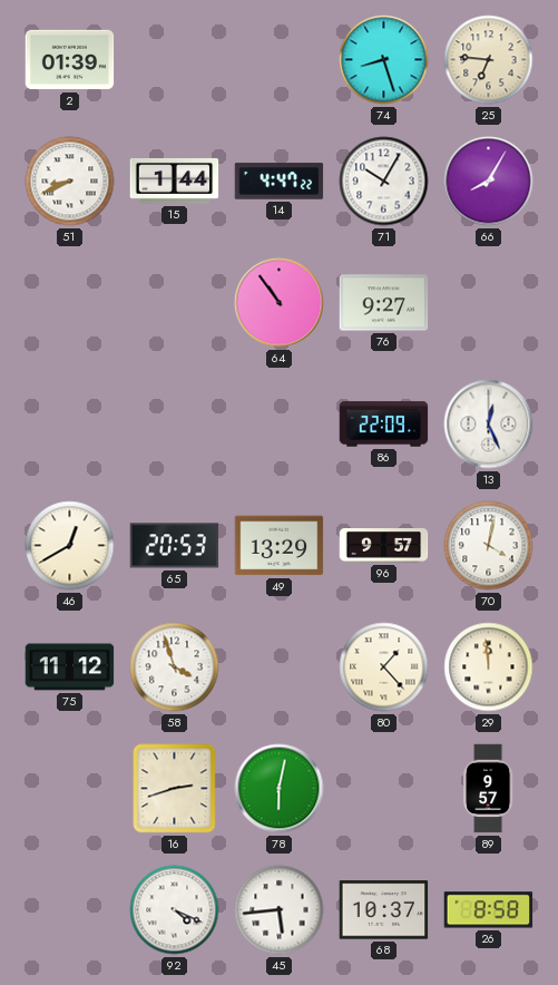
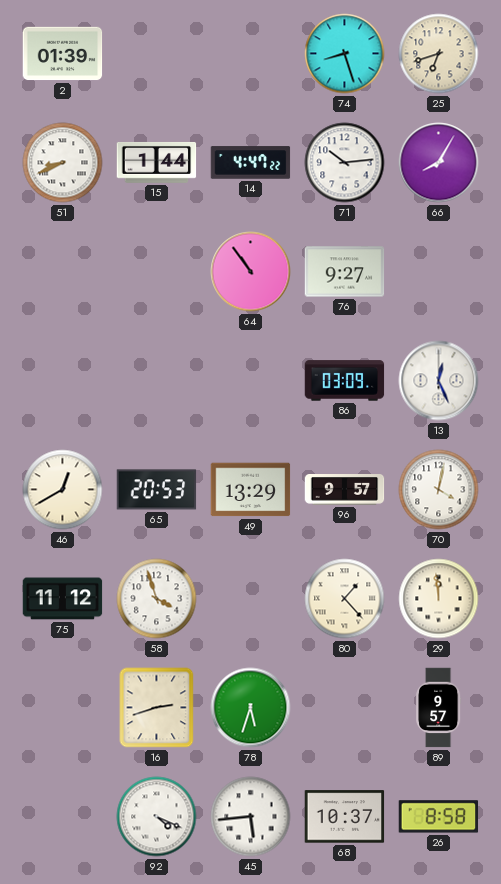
25: 6:46 -> 6:42 (439, 54)
71: 10:05 -> 10:14 (345, 163)
86: 22:09 -> 03:09 (345, 381)
78: 6:02 -> 5:33 (251, 708)
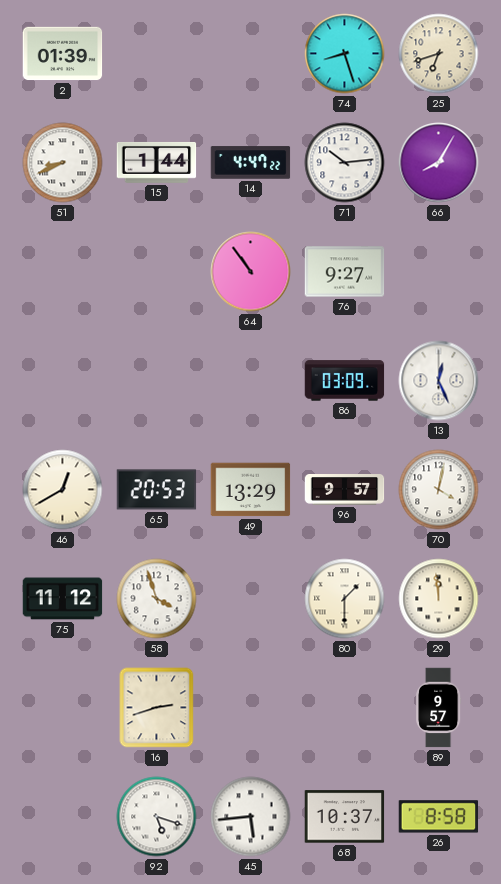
80: 1:23 -> 1:30 (345, 599)
78: 5:33 -> none (251, 708)
92: 4:19 -> 5:18 (157, 817)
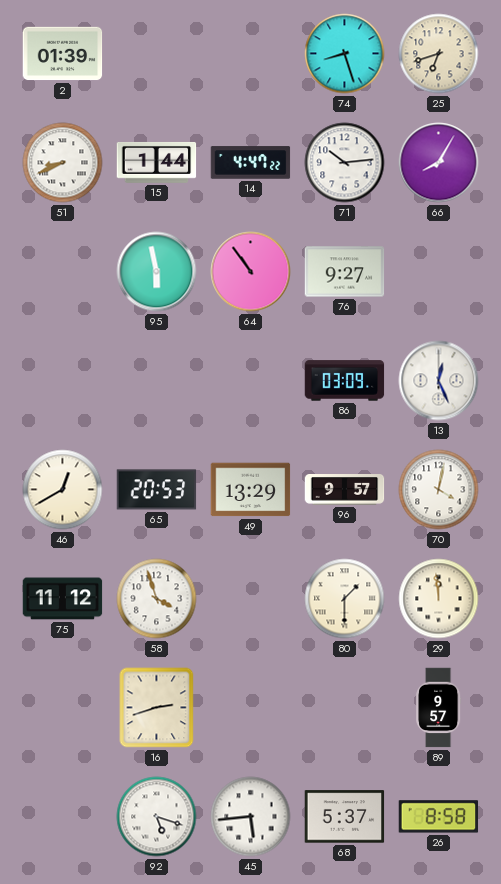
95: none -> 5:58 (157, 272)
68: 10:37 -> 5:37 (345, 817)
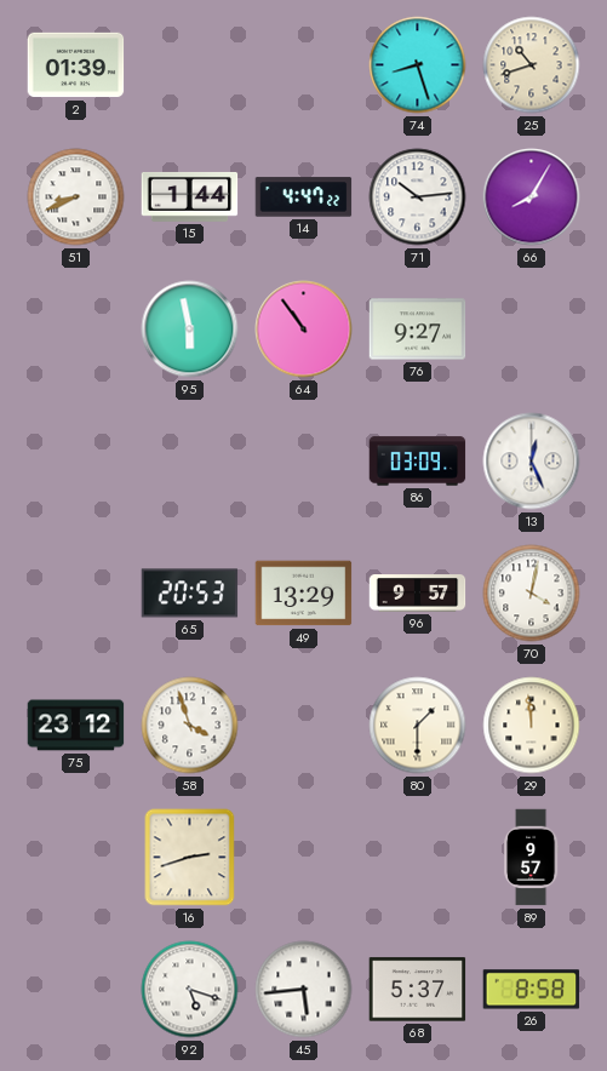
25: 6:42 -> 10:42 (532, 65)
46: 12:40 -> none (63, 490)
75: 11:12 -> 23:12 (76, 726)
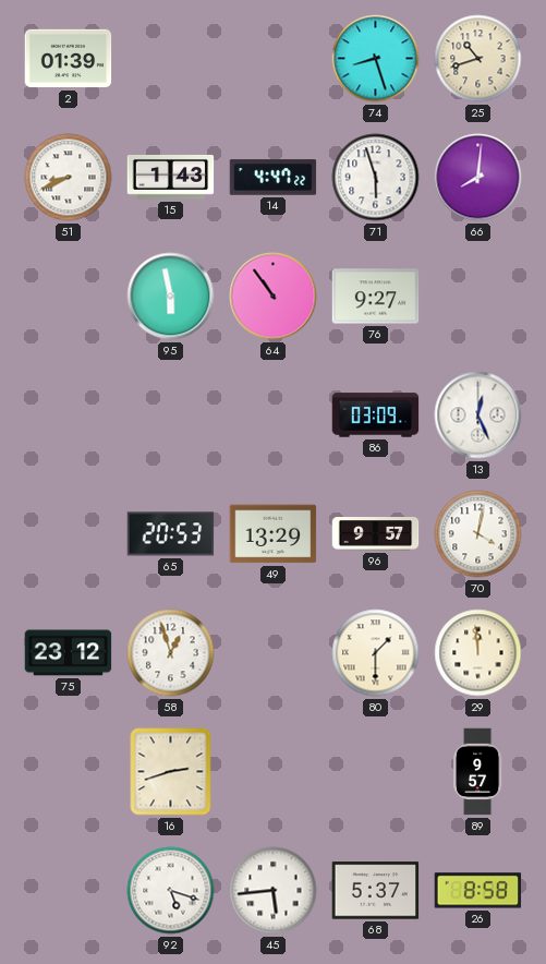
15: 1:44 -> 1:43 (171, 178)
71: 10:14 -> 5:57 (376, 178)
66: 8:05 -> 8:01 (478, 178)
58: 3:57 -> 12:57 (171, 653)
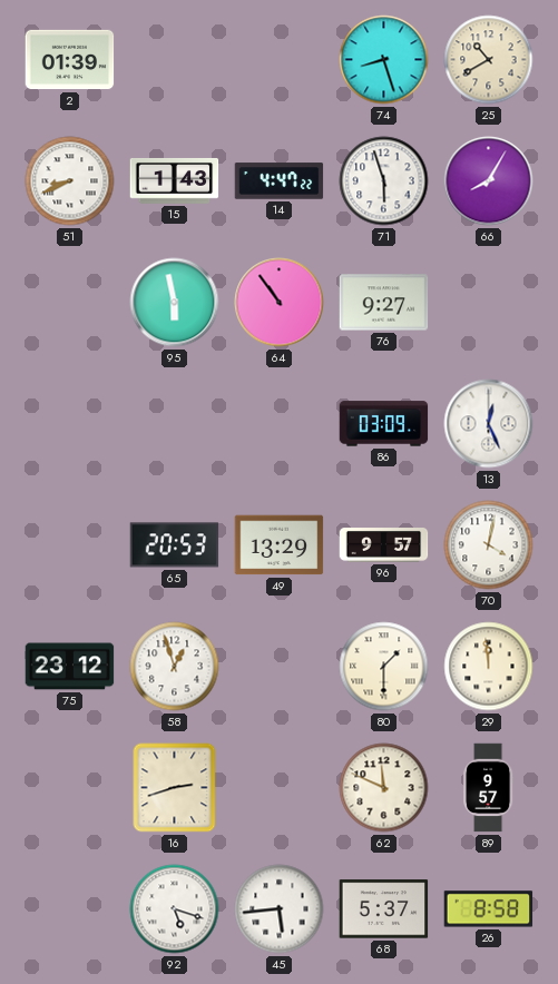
25: 10:42 -> 10:40 (489, 60)
66: 8:01 -> 8:05 (489, 181)
62: none -> 11:49 (384, 788)
